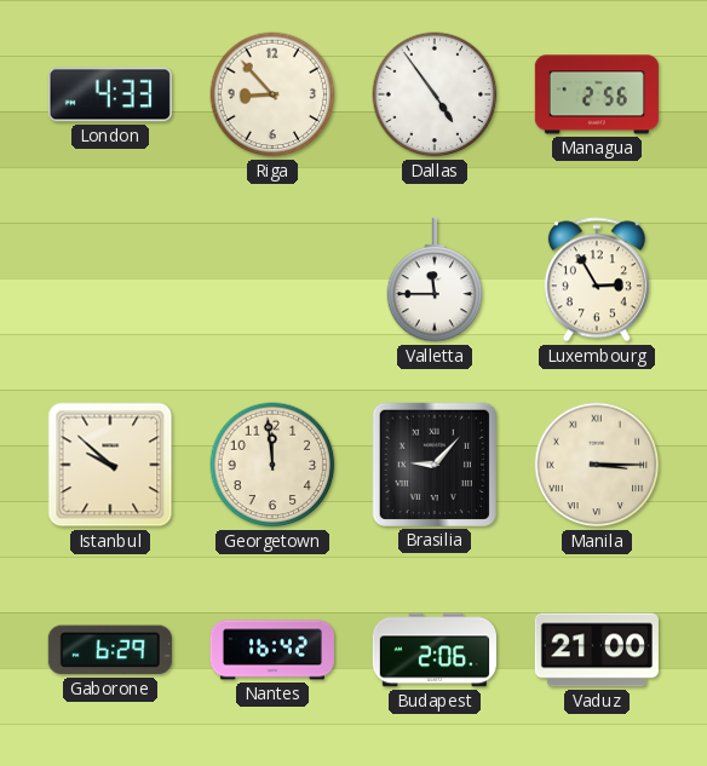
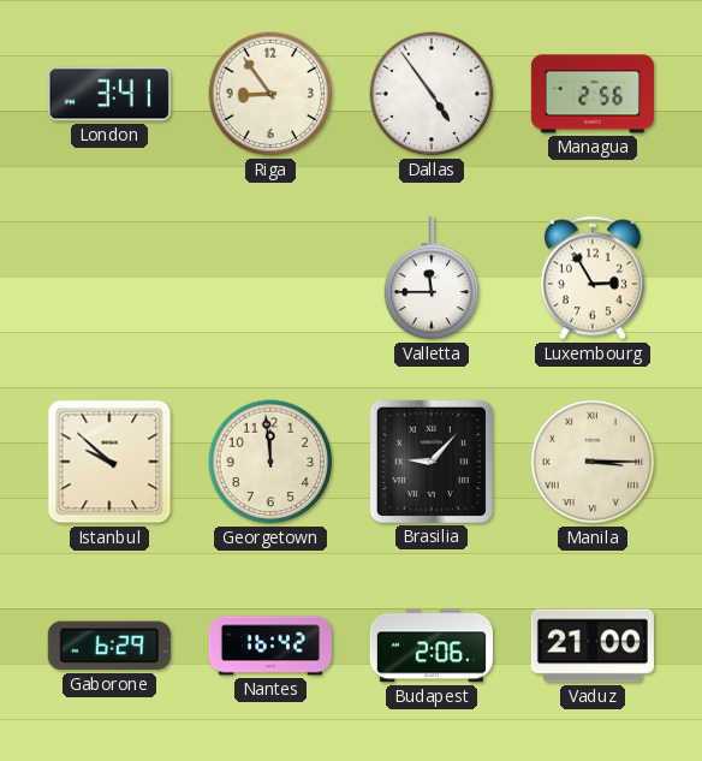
London: 4:33 -> 3:41 (109, 94)
Riga: 8:53 -> 8:54 (270, 94)
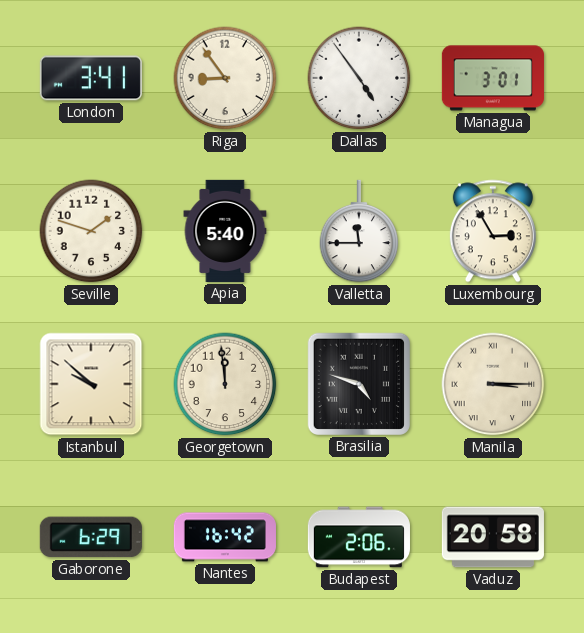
Managua: 2:56 -> 3:01 (493, 78)
Seville: none -> 1:48 (91, 231)
Apia: none -> 5:40 (225, 231)
Brasilia: 9:07 -> 4:48 (359, 384)
Vaduz: 21:00 -> 20:58 (493, 537)
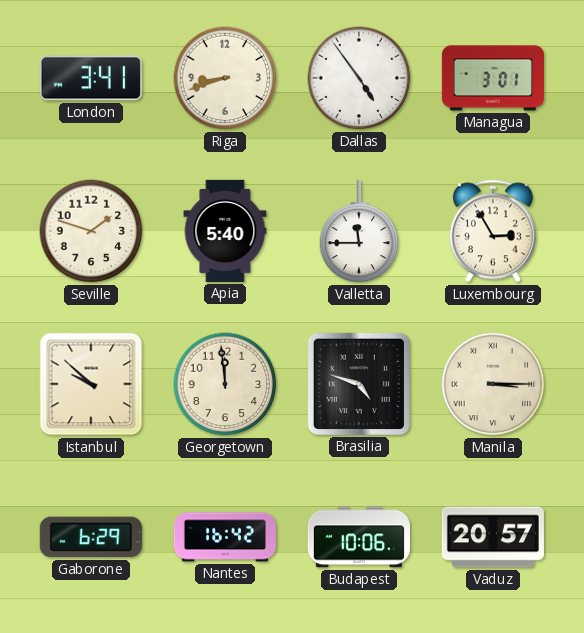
Riga: 8:54 -> 8:42 (225, 78)
Budapest: 2:06 -> 10:06 (359, 537)
Vaduz: 20:58 -> 20:57 (493, 537)
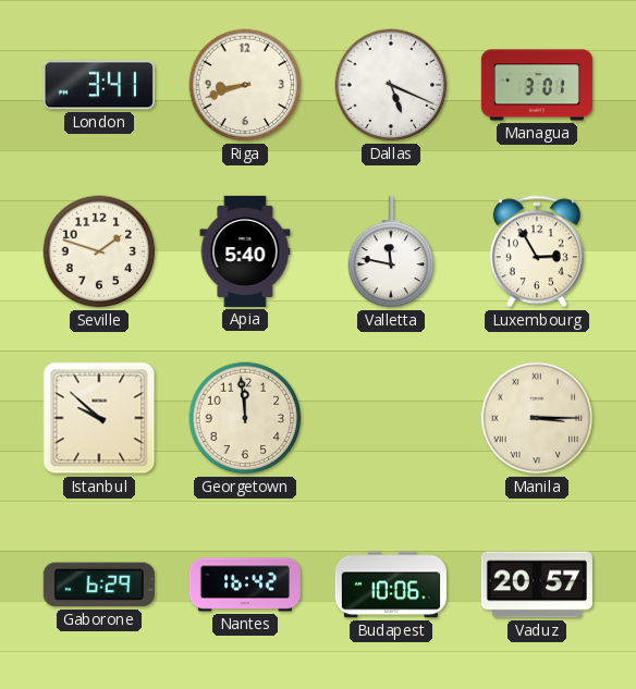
Dallas: 4:54 -> 5:19 (391, 85)
Valletta: 11:45 -> 11:47 (391, 251)
Brasilia: 4:48 -> none (359, 384)
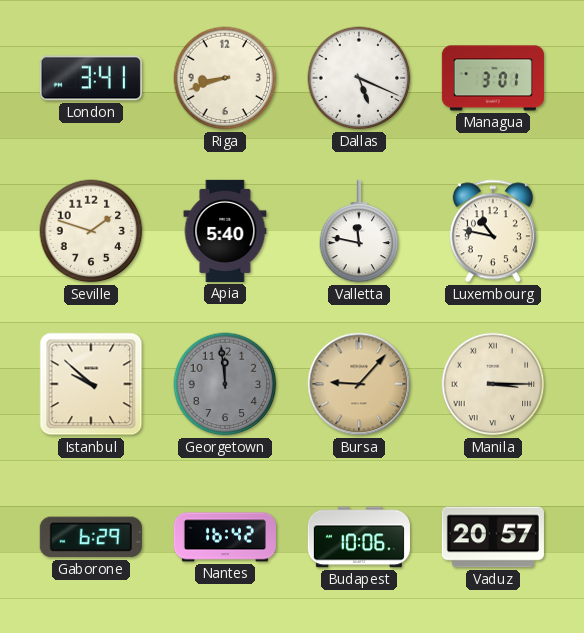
Luxembourg: 2:55 -> 10:47 (493, 231)
Georgetown dial: cream -> grey (225, 384)
Bursa: none -> 9:07 (359, 384)
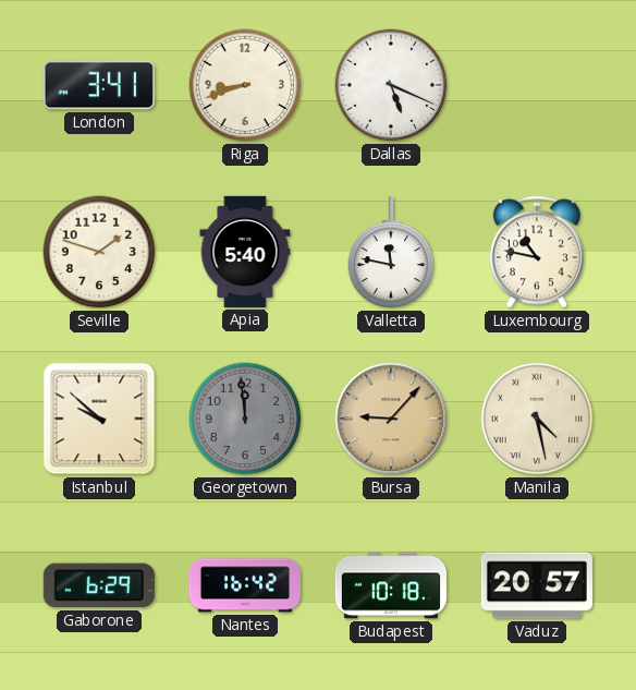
Managua: 3:01 -> none (493, 78)
Manila: 3:15 -> 4:28 (537, 419)
Budapest: 10:06 -> 10:18 (391, 585)
